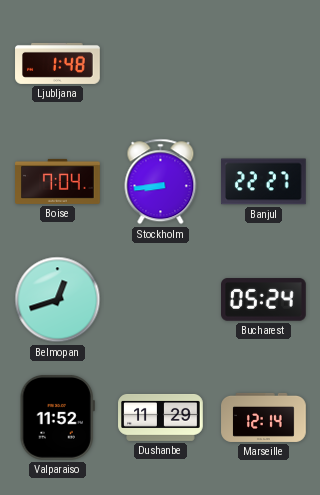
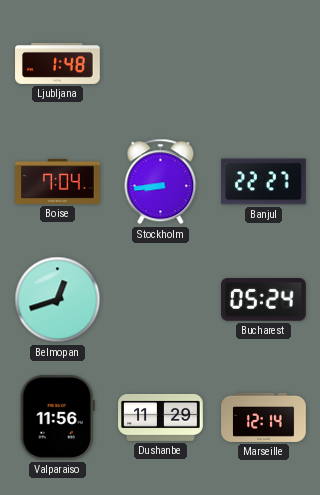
Valparaiso: 11:52 -> 11:56 (57, 417)
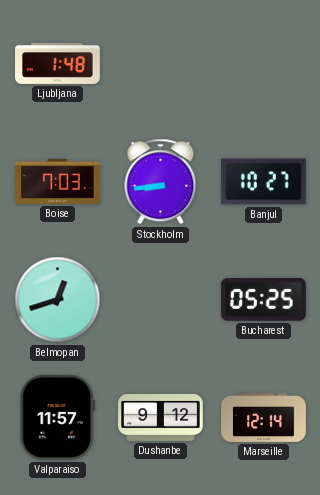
Boise: 7:04 -> 7:03 (58, 181)
Banjul: 22:27 -> 10:27 (264, 182)
Bucharest: 05:24 -> 05:25 (264, 300)
Valparaiso: 11:56 -> 11:57 (57, 417)
Dushanbe: 11:29 -> 9:12 (161, 417)
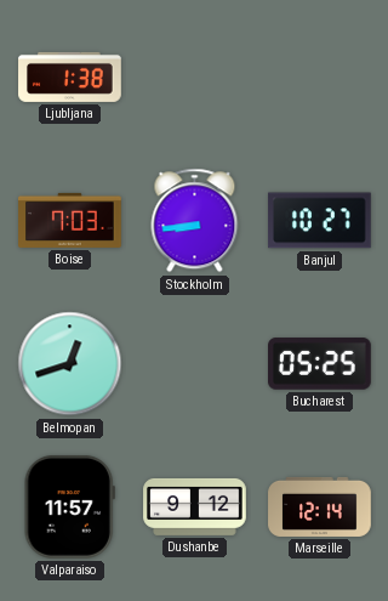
Ljubljana: 1:48 -> 1:38 (70, 76)
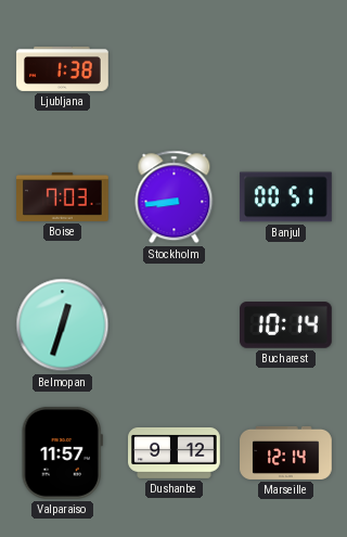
Banjul: 10:27 -> 00:51 (286, 197)
Belmopan: 12:42 -> 12:33 (63, 325)
Bucharest: 05:25 -> 10:14 (286, 325)
